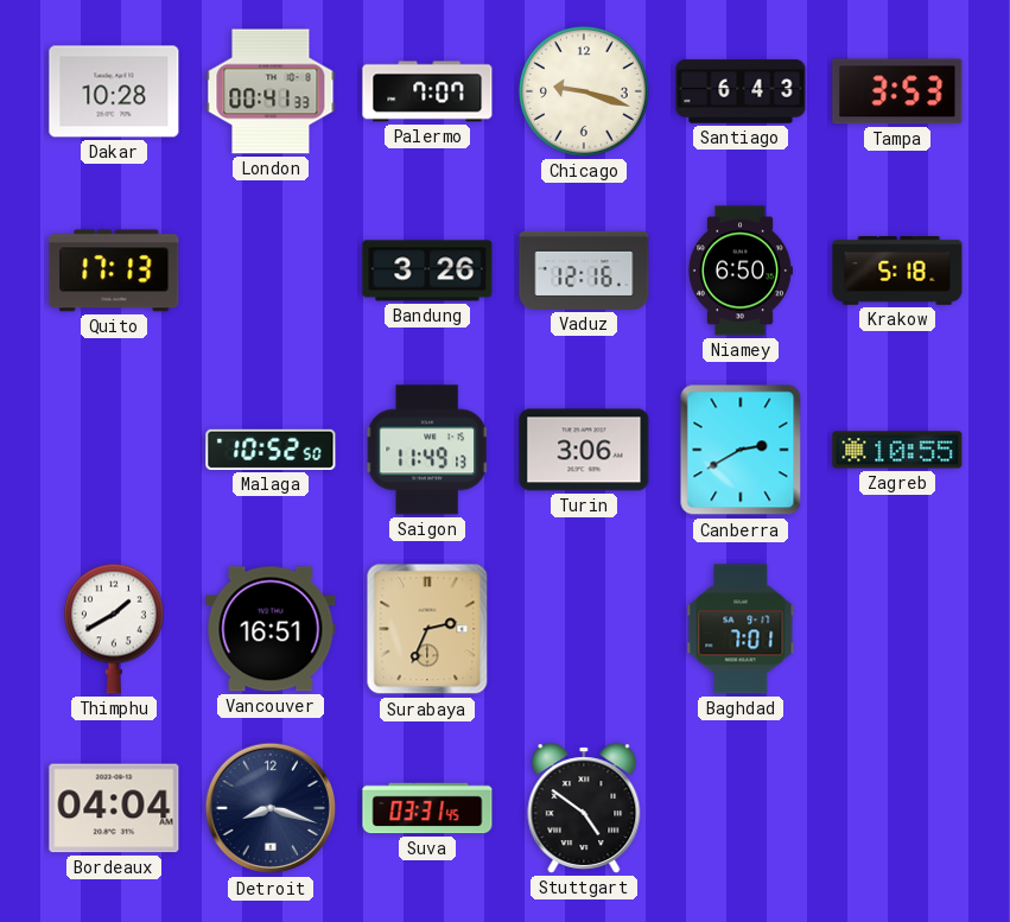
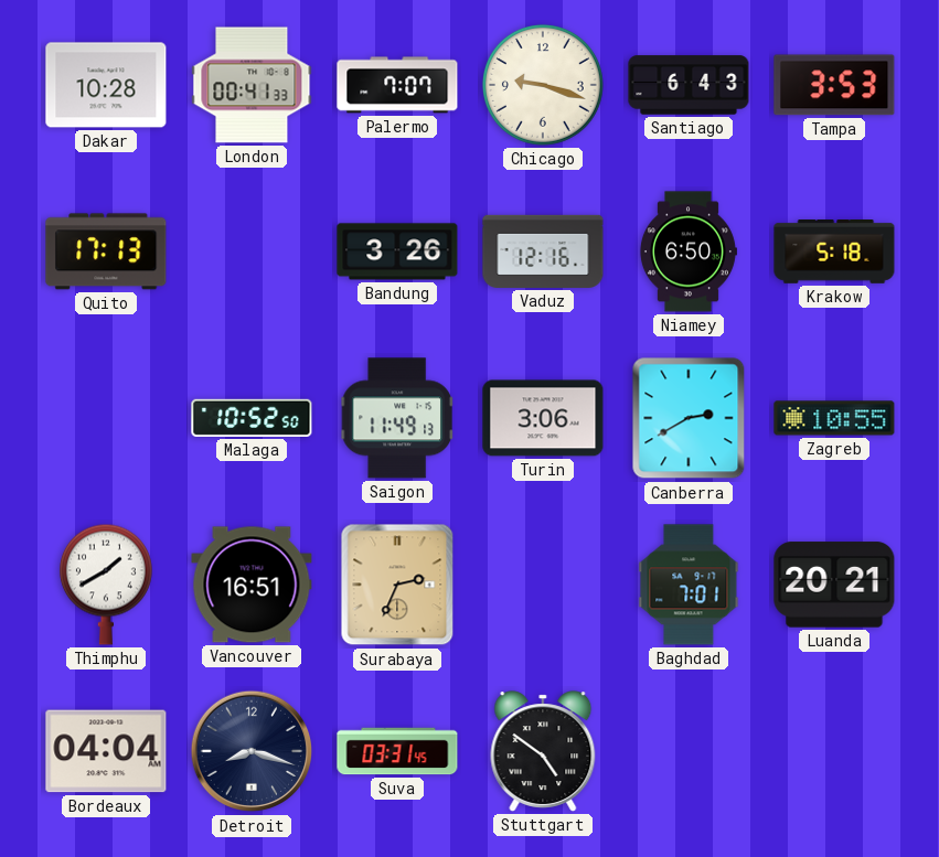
Luanda: none -> 20:21 (834, 585)
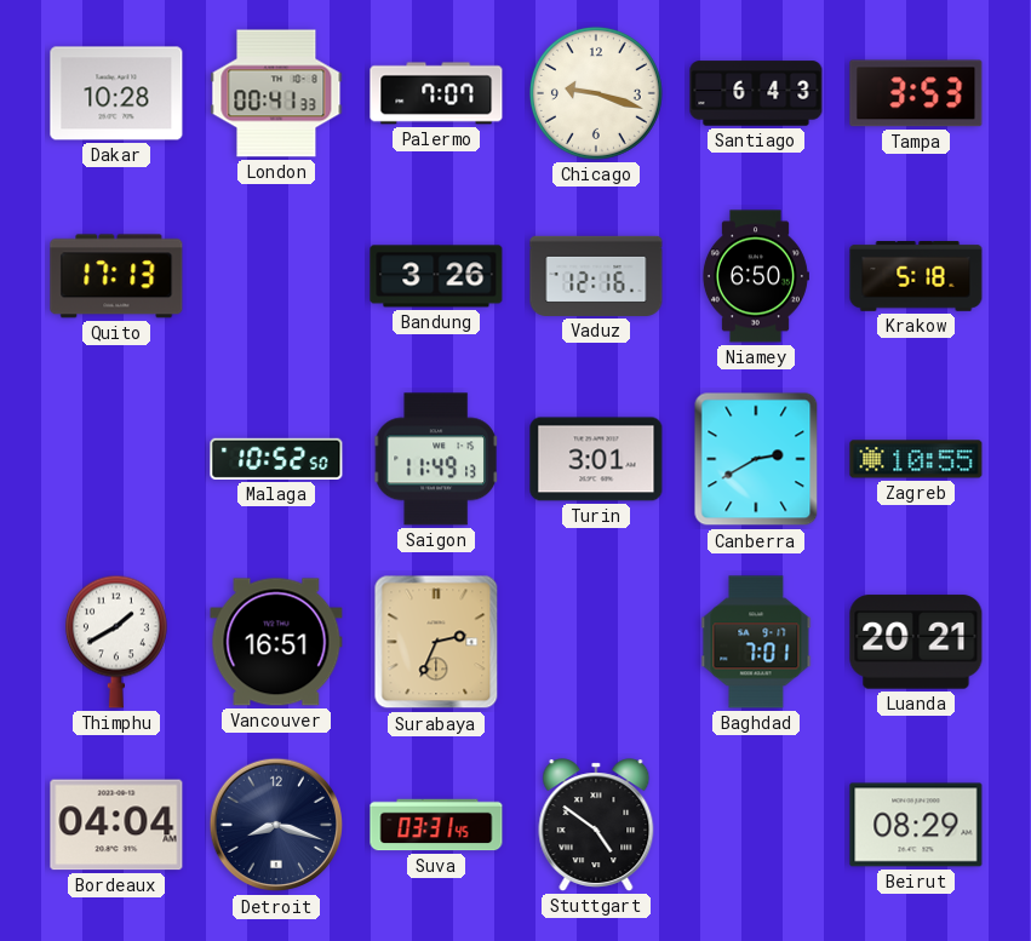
Turin: 3:06 -> 3:01 (596, 459)
Beirut: none -> 08:29 (916, 825)
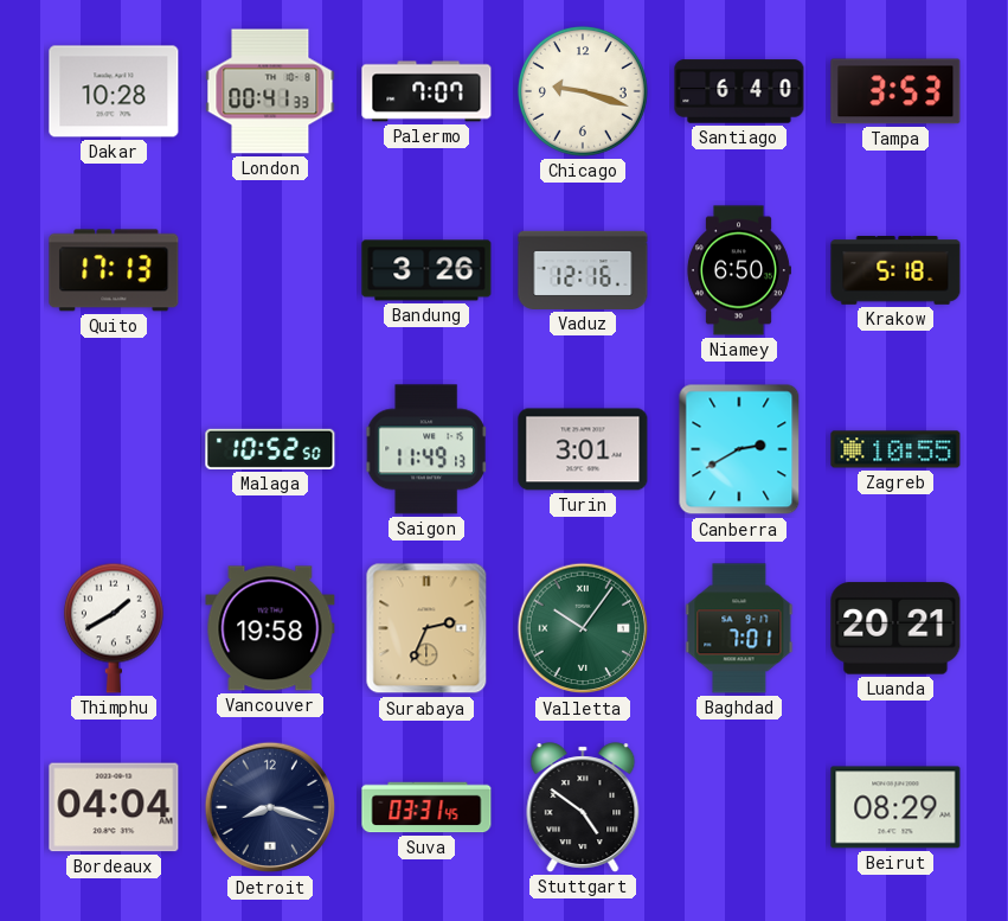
Santiago: 6:43 -> 6:40 (739, 91)
Vancouver: 16:51 -> 19:58 (270, 628)
Valletta: none -> 10:06 (583, 628)
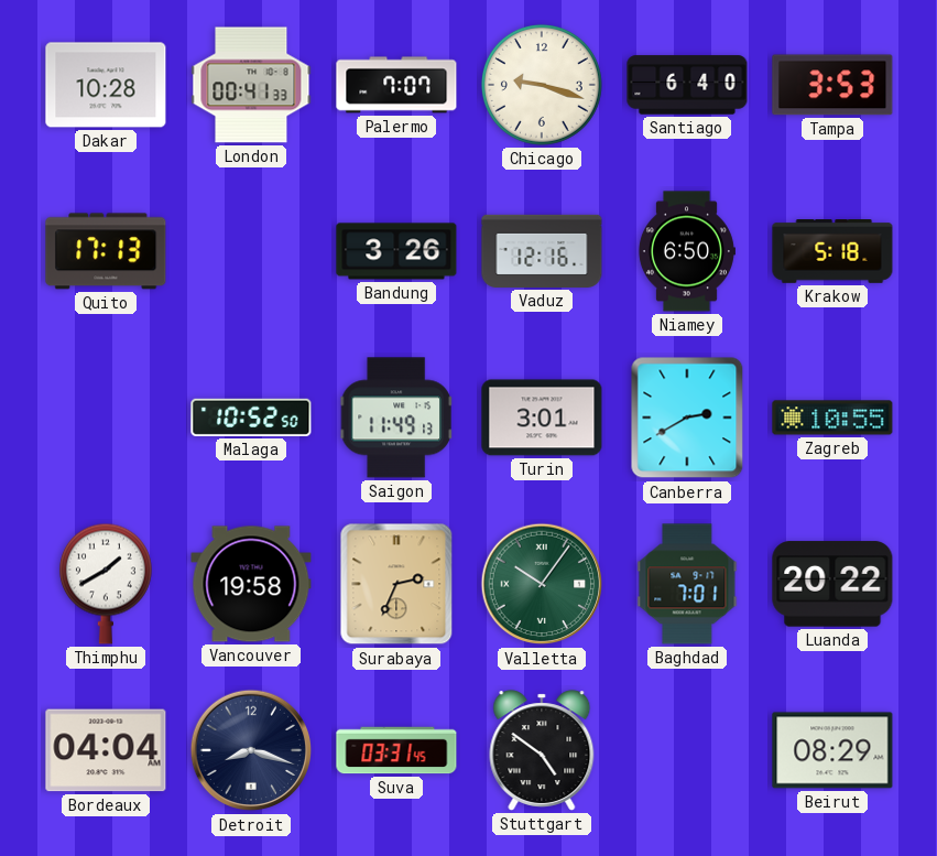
Luanda: 20:21 -> 20:22 (832, 584)
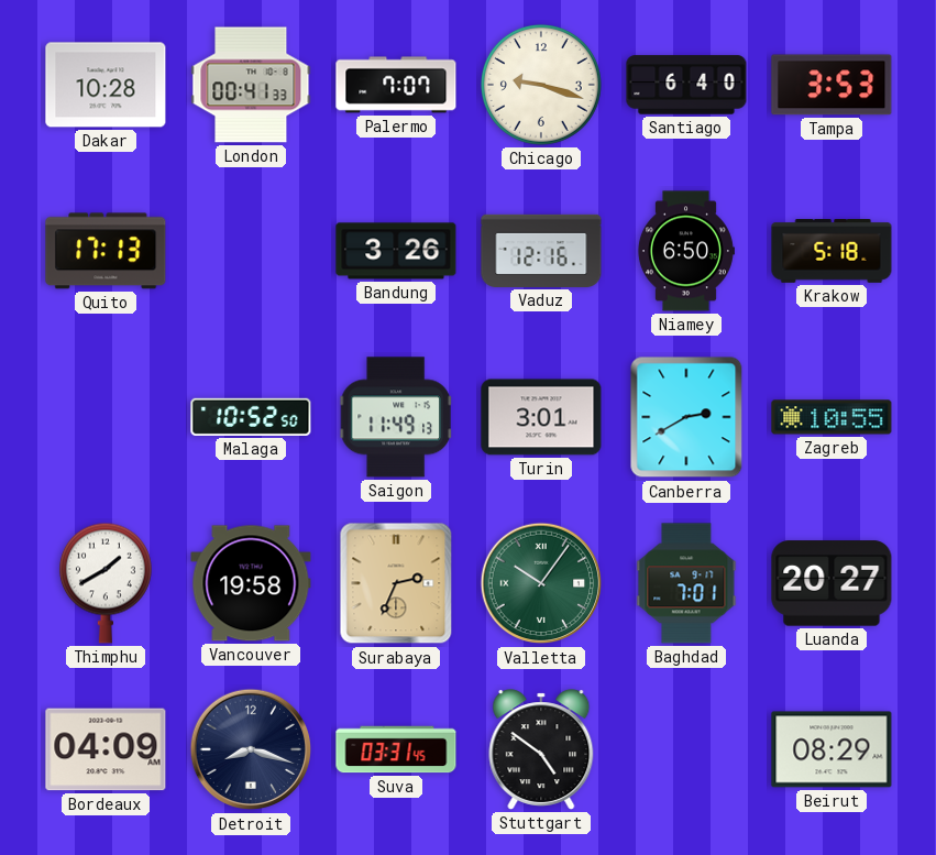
Luanda: 20:22 -> 20:27 (832, 583)
Bordeaux: 04:04 -> 04:09 (106, 749)
